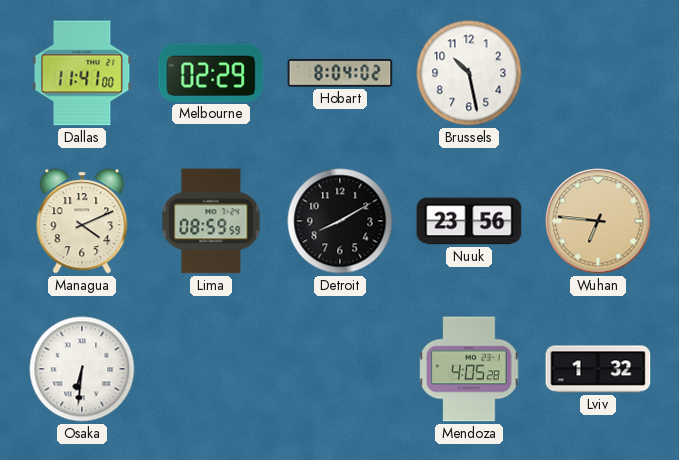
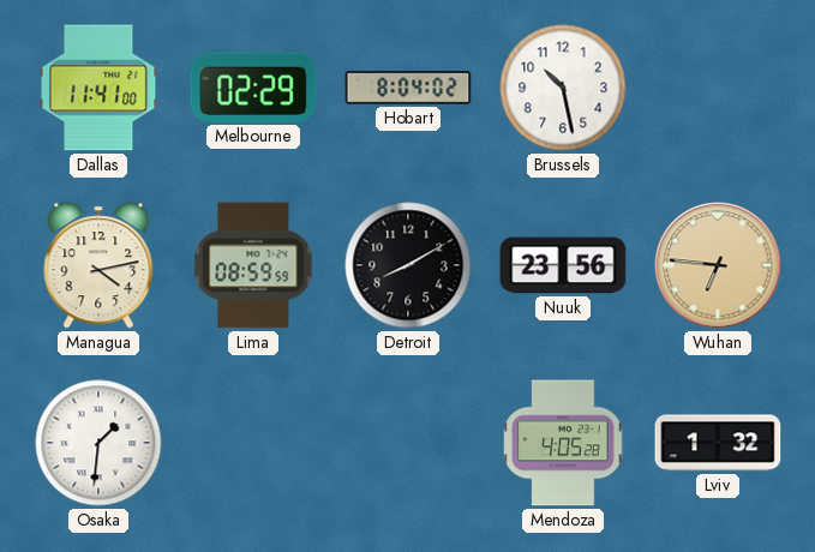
Managua: 4:11 -> 4:13 (98, 265)
Osaka: 6:31 -> 1:31 (98, 443)
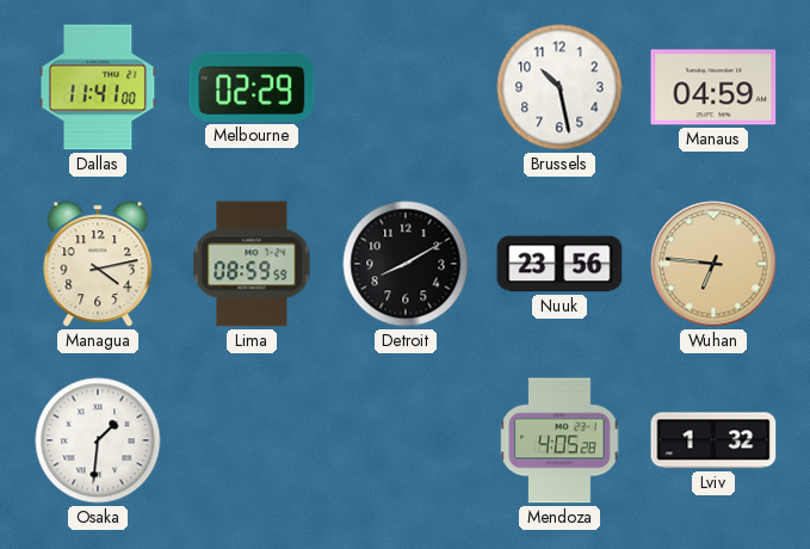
Hobart: 8:04 -> none (408, 88)
Manaus: none -> 04:59 (713, 87)
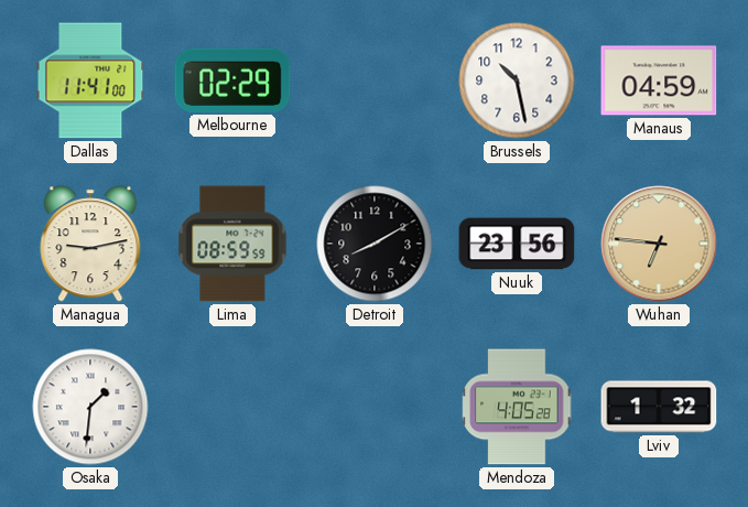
Managua: 4:13 -> 9:13 (90, 244)
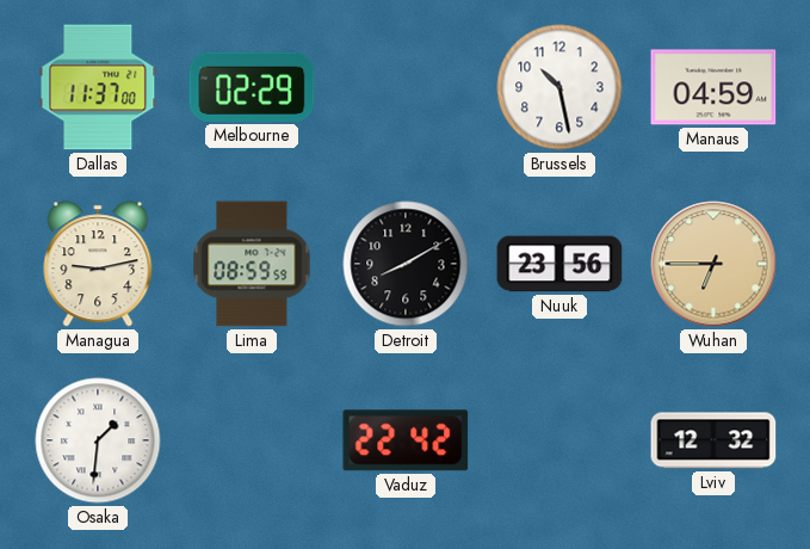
Dallas: 11:41 -> 11:37 (98, 87)
Wuhan: 6:46 -> 6:45 (713, 264)
Vaduz: none -> 22:42 (406, 440)
Mendoza: 4:05 -> none (517, 407)
Lviv: 1:32 -> 12:32 (713, 440)
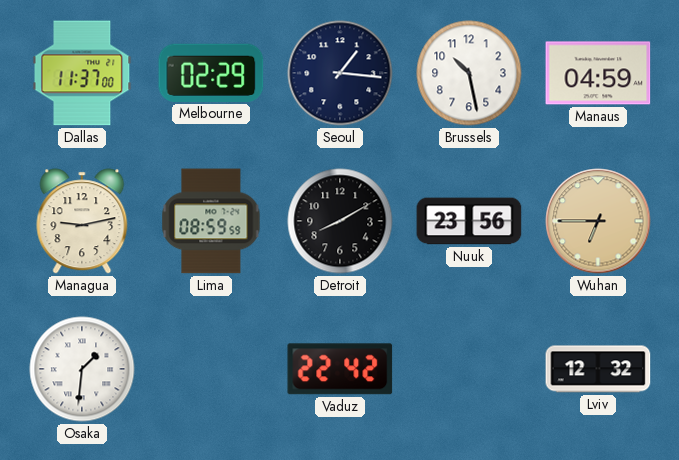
Seoul: none -> 1:16 (340, 73)
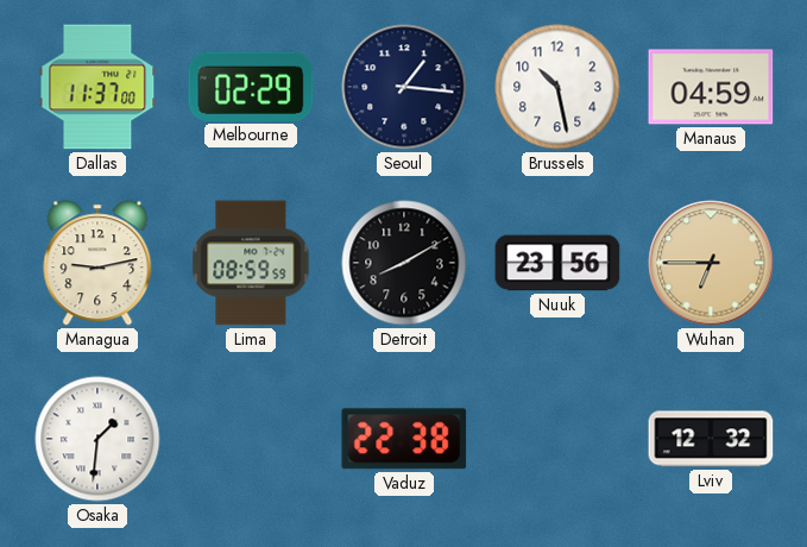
Vaduz: 22:42 -> 22:38 (404, 439)
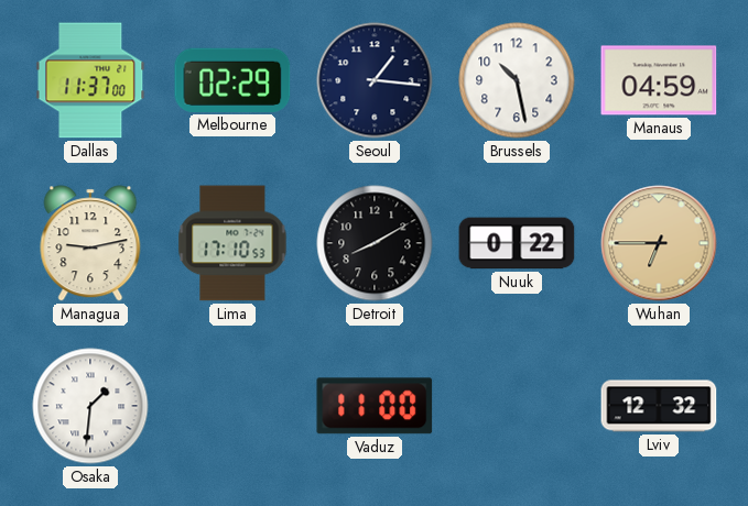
Lima: 08:59 -> 17:10 (232, 243)
Nuuk: 23:56 -> 0:22 (517, 243)
Vaduz: 22:38 -> 11:00 (375, 406)
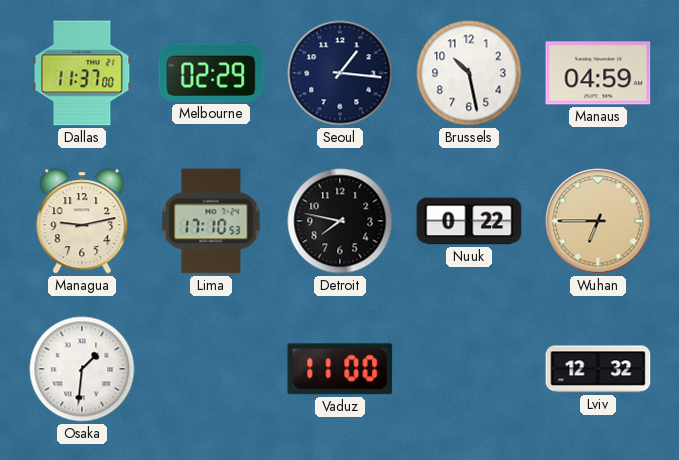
Detroit: 8:10 -> 7:47 (340, 221)
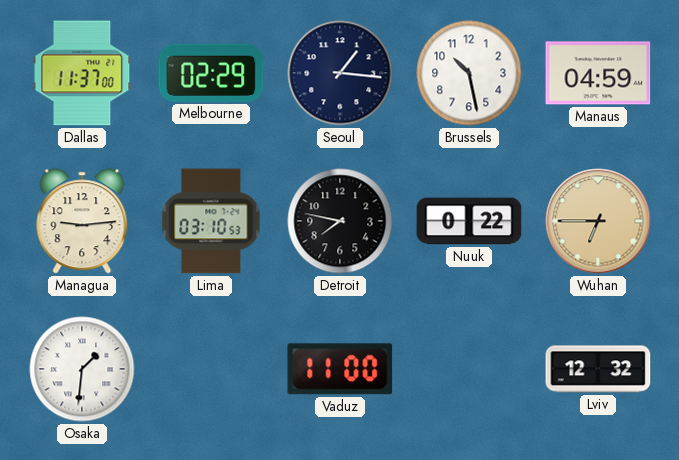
Managua: 9:13 -> 9:14 (82, 221)
Lima: 17:10 -> 03:10 (211, 221)
